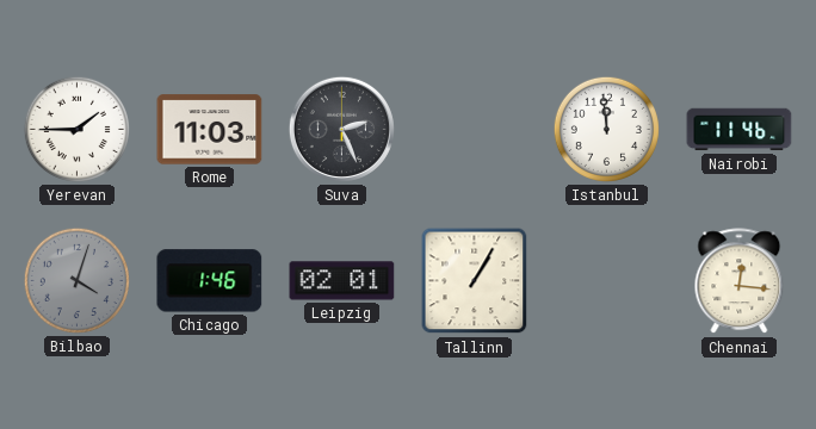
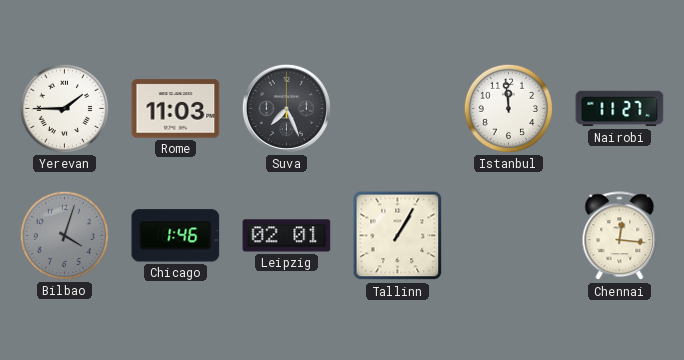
Suva: 2:26 -> 7:26 (286, 108)
Nairobi: 11:46 -> 11:27 (620, 109)
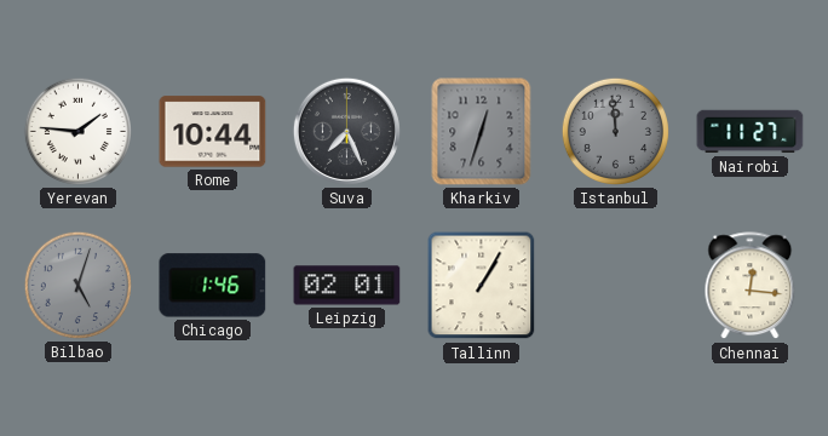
Yerevan: 1:45 -> 1:46 (77, 131)
Rome: 11:03 -> 10:44 (213, 132)
Kharkiv: none -> 12:33 (482, 132)
Istanbul dial: white -> grey (615, 131)
Bilbao: 4:03 -> 5:03 (77, 285)
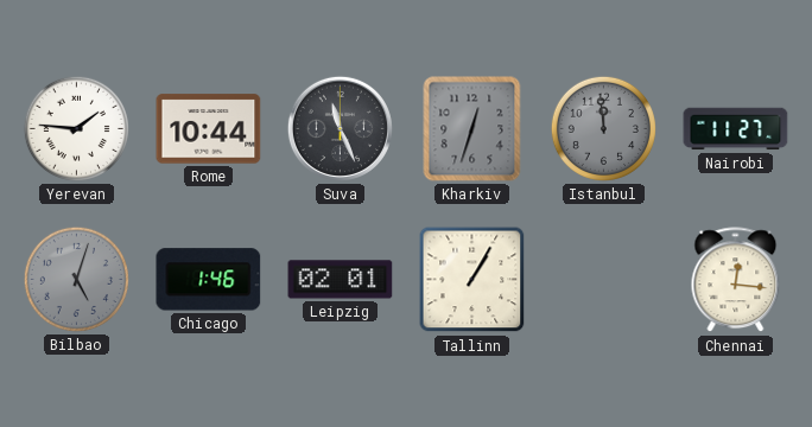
Suva: 7:26 -> 11:26 (340, 128)
